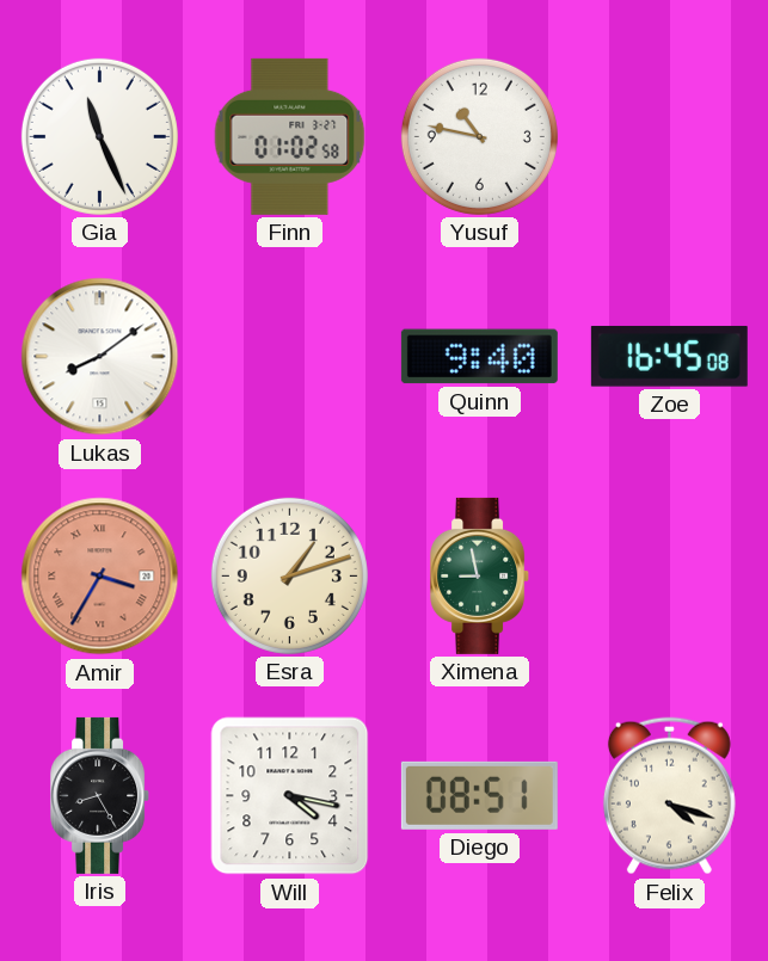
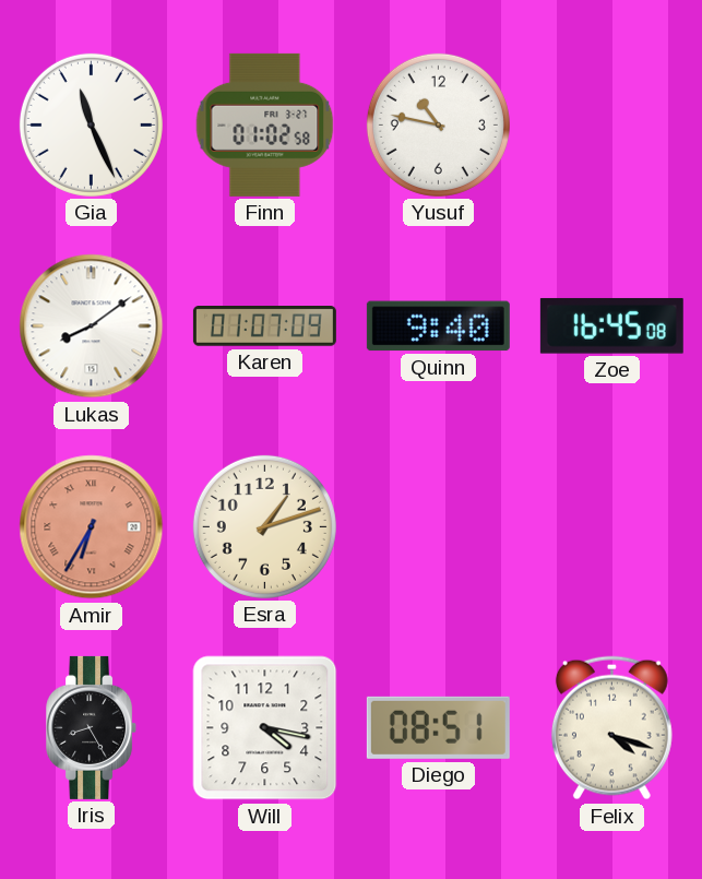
Karen: none -> 01:07 (264, 326)
Amir: 3:35 -> 6:35 (92, 527)
Ximena: 8:58 -> none (480, 575)
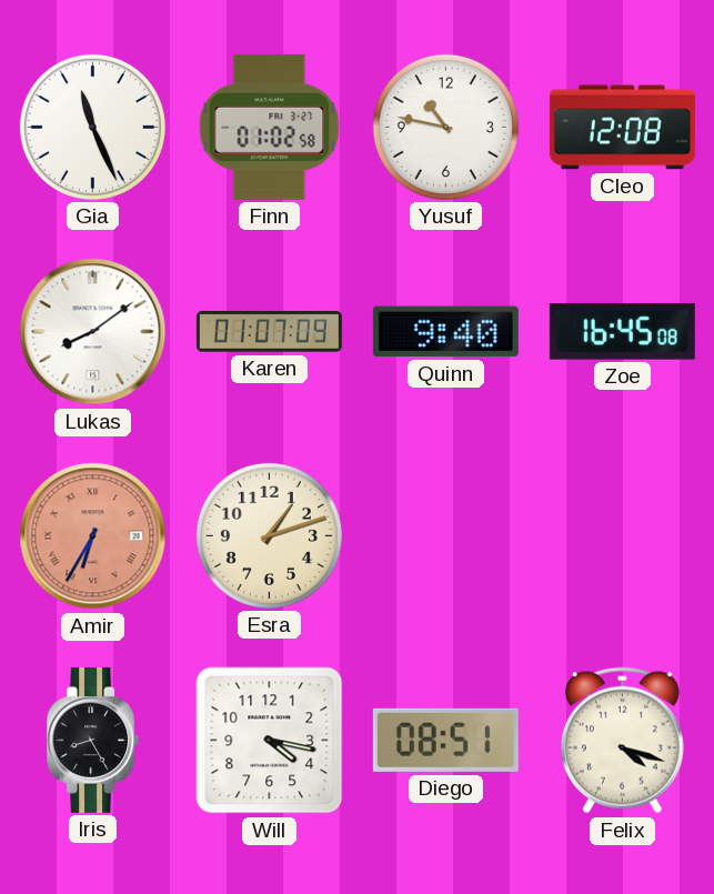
Cleo: none -> 12:08 (622, 128)
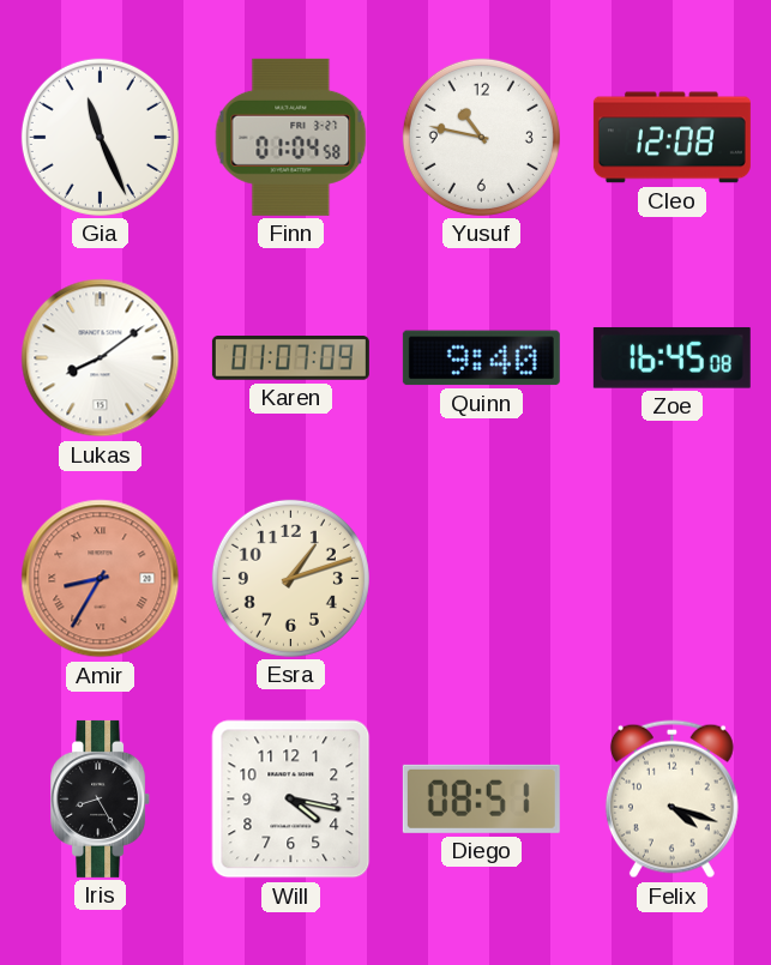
Finn: 01:02 -> 01:04 (291, 137)
Amir: 6:35 -> 8:35 (101, 579)
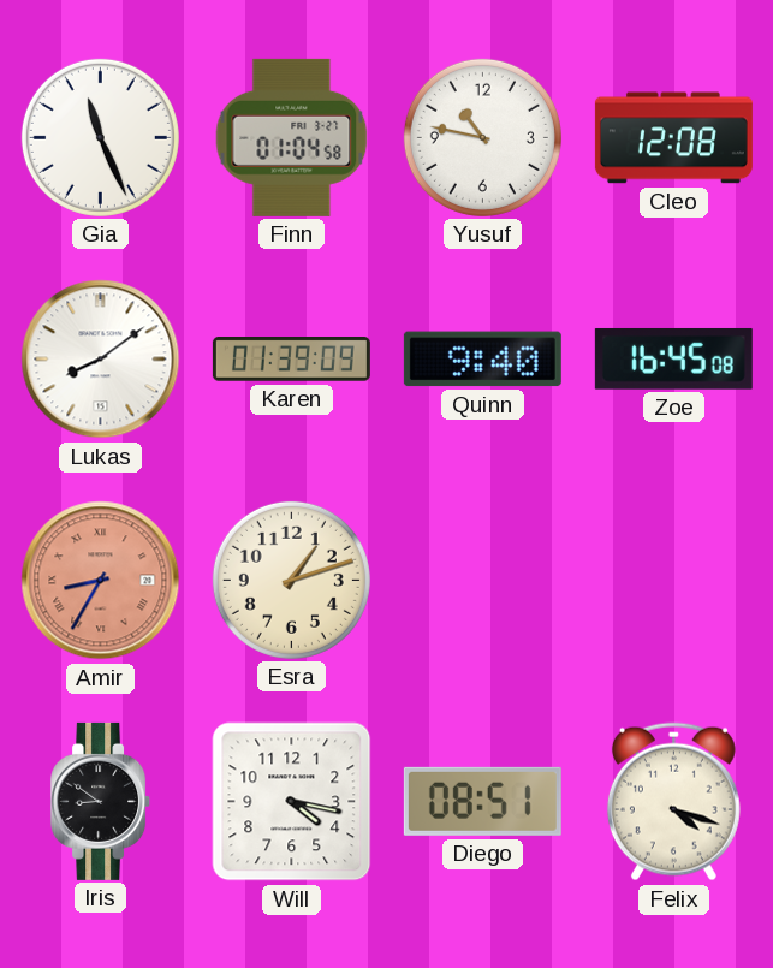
Karen: 01:07 -> 01:39 (291, 360)
Iris: 8:25 -> 8:51 (101, 801)
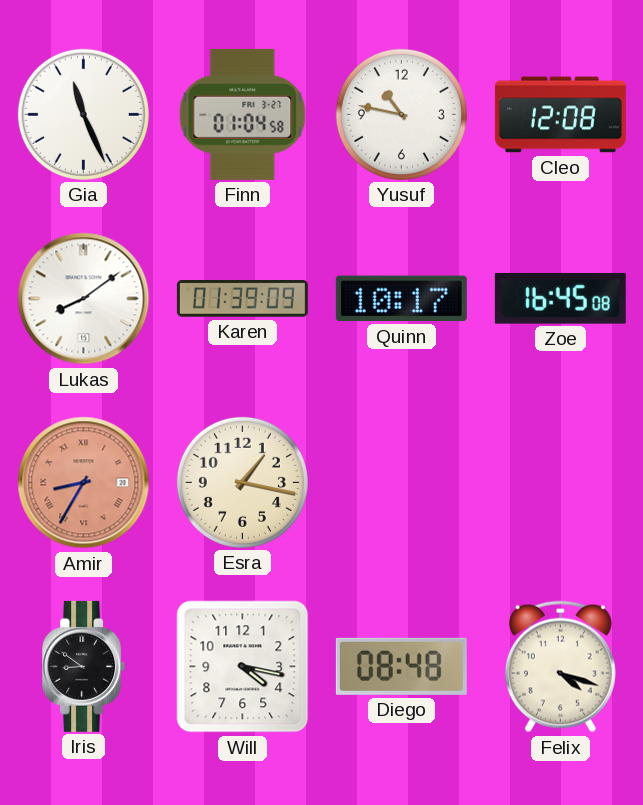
Quinn: 9:40 -> 10:17 (401, 299)
Esra: 1:12 -> 1:17 (242, 482)
Diego: 08:51 -> 08:48 (401, 666)
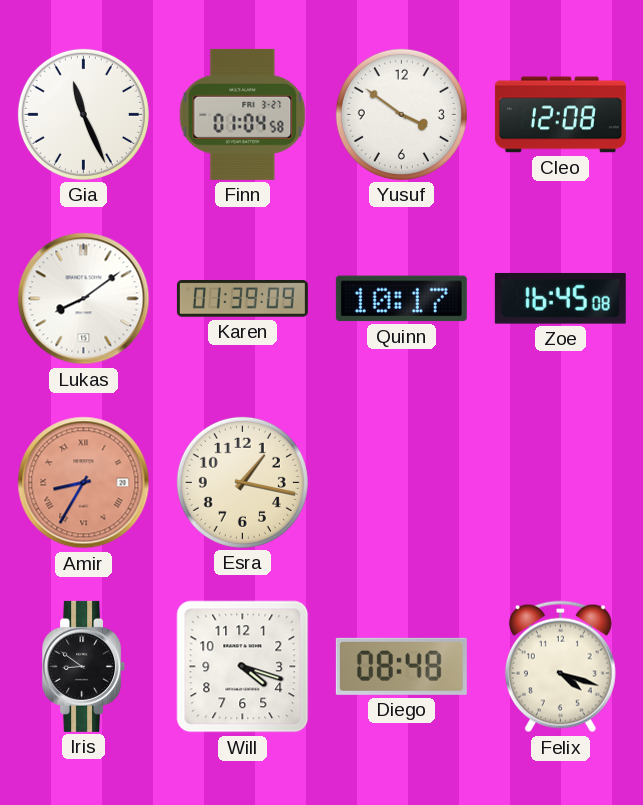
Yusuf: 10:47 -> 3:51 (401, 114)
Will: 4:17 -> 4:18 (243, 667)
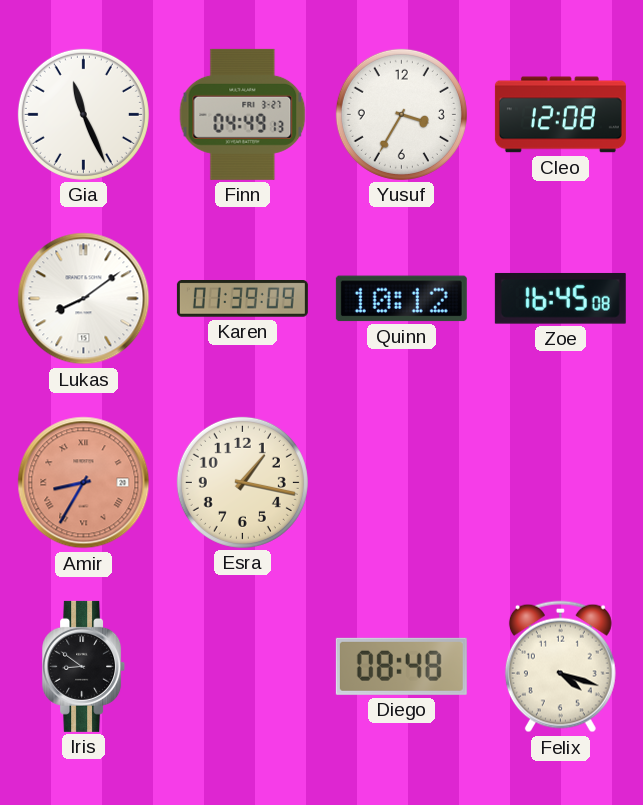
Finn: 01:04 -> 04:49 (243, 114)
Yusuf: 3:51 -> 3:35 (401, 114)
Quinn: 10:17 -> 10:12 (401, 299)
Will: 4:18 -> none (243, 667)
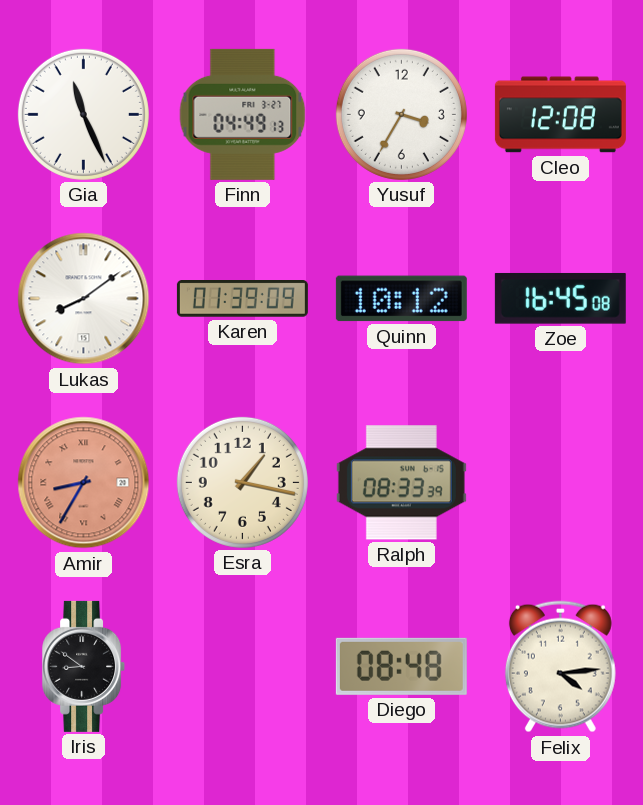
Ralph: none -> 08:33 (401, 483)
Felix: 4:18 -> 4:14 (560, 667)
